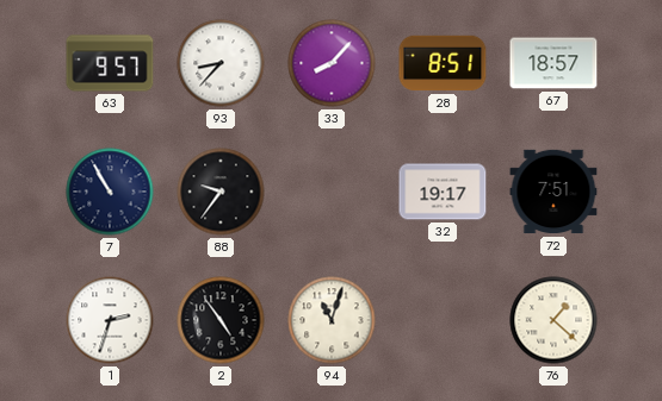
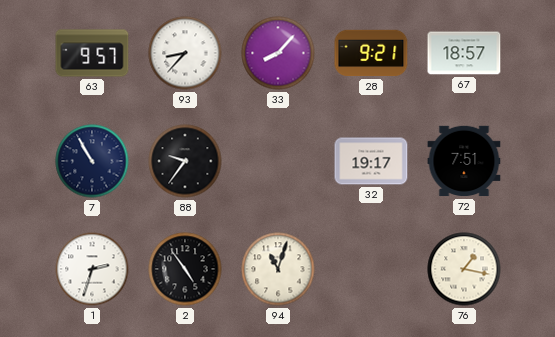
28: 8:51 -> 9:21 (371, 53)
76: 1:22 -> 1:17 (464, 269)
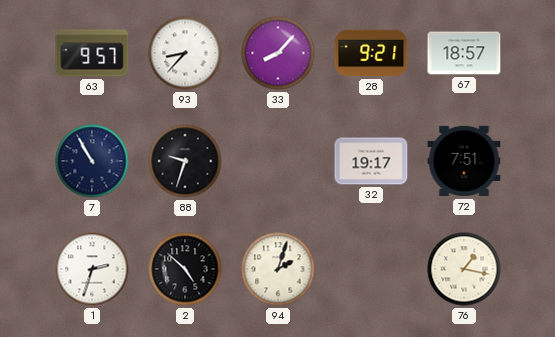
88: 9:36 -> 9:33 (185, 161)
2: 4:54 -> 4:52 (185, 269)
94: 11:03 -> 2:03 (278, 269)
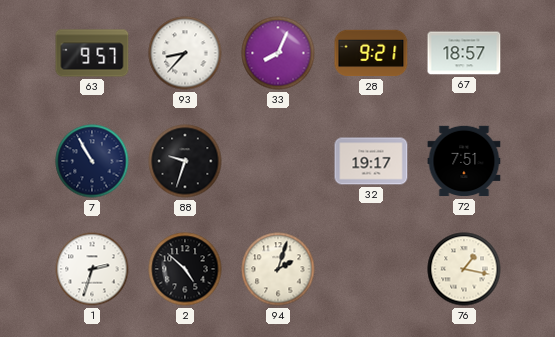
33: 8:07 -> 8:04 (278, 53)
